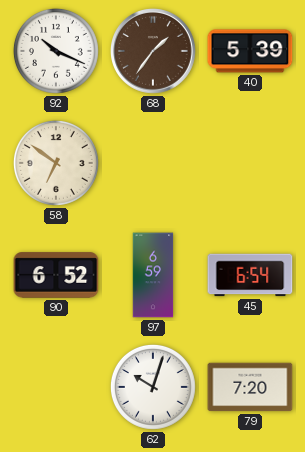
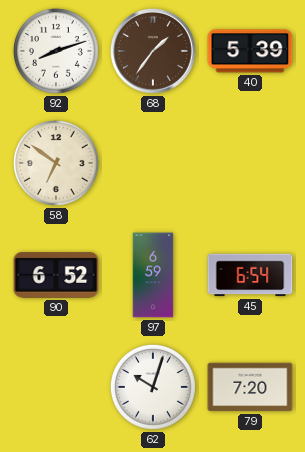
92: 10:19 -> 8:12 (56, 51)
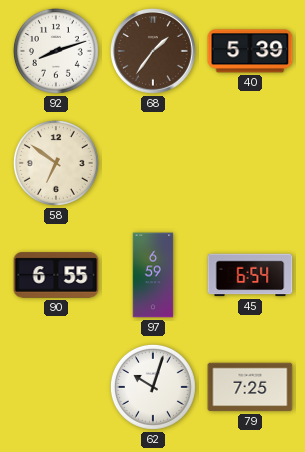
90: 6:52 -> 6:55 (56, 275)
79: 7:20 -> 7:25 (250, 387)
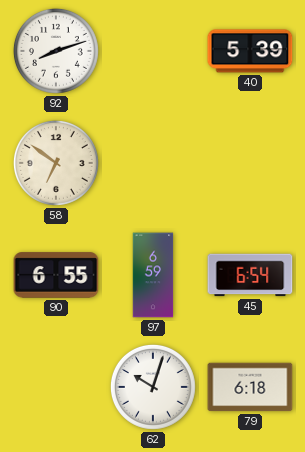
68: 1:36 -> none (154, 52)
79: 7:25 -> 6:18 (250, 387)
